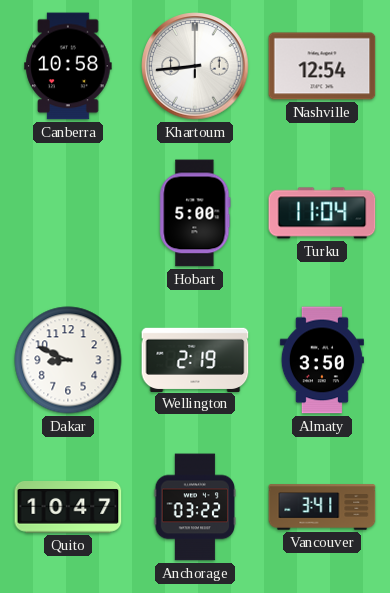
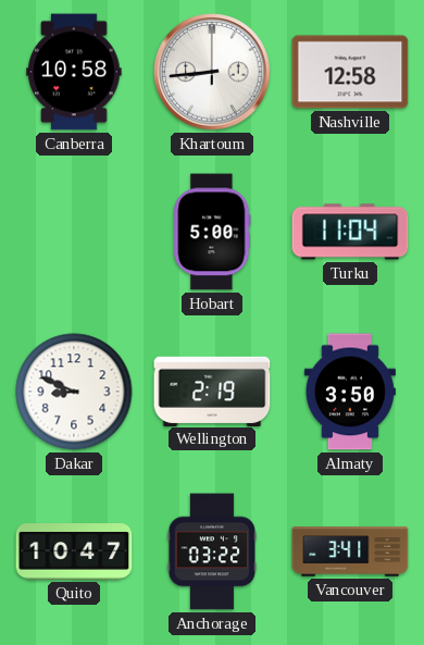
Nashville: 12:54 -> 12:58 (350, 72)
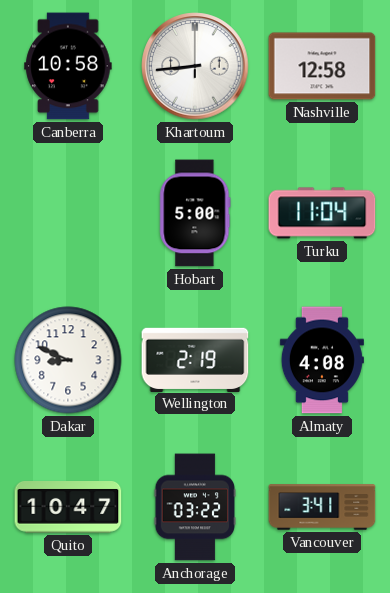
Almaty: 3:50 -> 4:08 (322, 360)
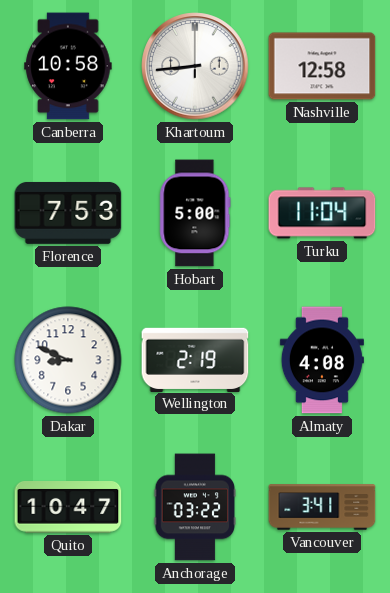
Florence: none -> 7:53 (68, 213)
